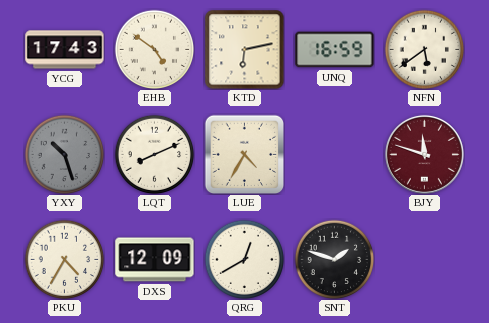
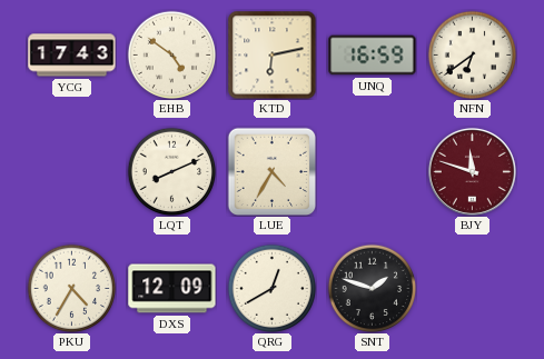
NFN: 5:39 -> 6:39 (472, 54)
YXY: 10:27 -> none (64, 154)
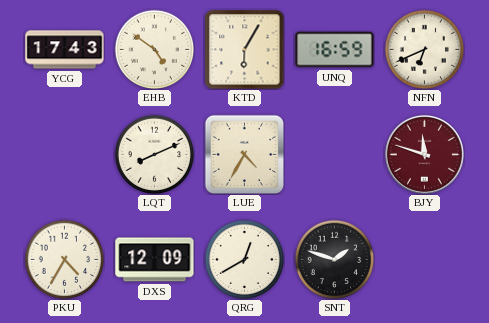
KTD: 6:13 -> 6:05 (245, 50)
NFN: 6:39 -> 6:41 (424, 49)
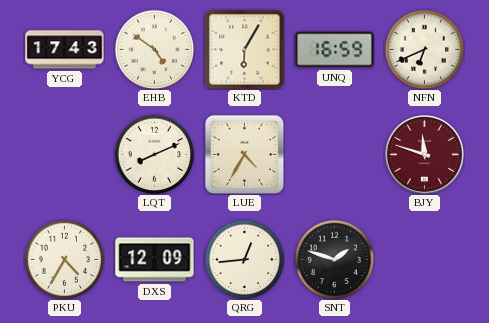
QRG: 12:40 -> 12:44 (244, 259)
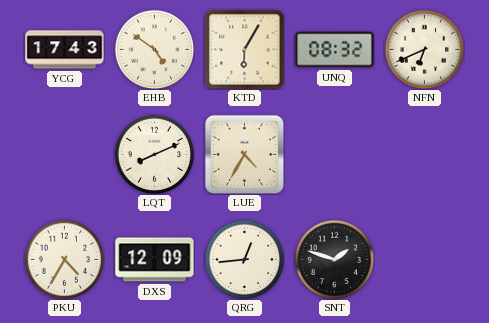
UNQ: 16:59 -> 08:32 (335, 50)
BJY: 11:48 -> none (424, 154)
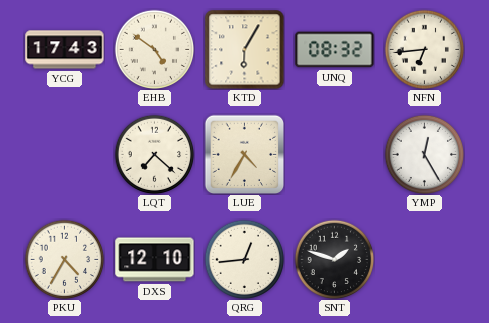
NFN: 6:41 -> 6:44 (424, 49)
LQT: 8:11 -> 7:22 (154, 154)
YMP: none -> 12:25 (424, 154)
DXS: 12:09 -> 12:10 (155, 260)
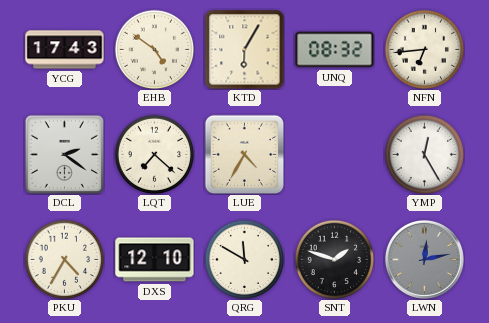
DCL: none -> 2:21 (64, 154)
QRG: 12:44 -> 11:50 (244, 259)
LWN: none -> 12:13 (424, 259)
